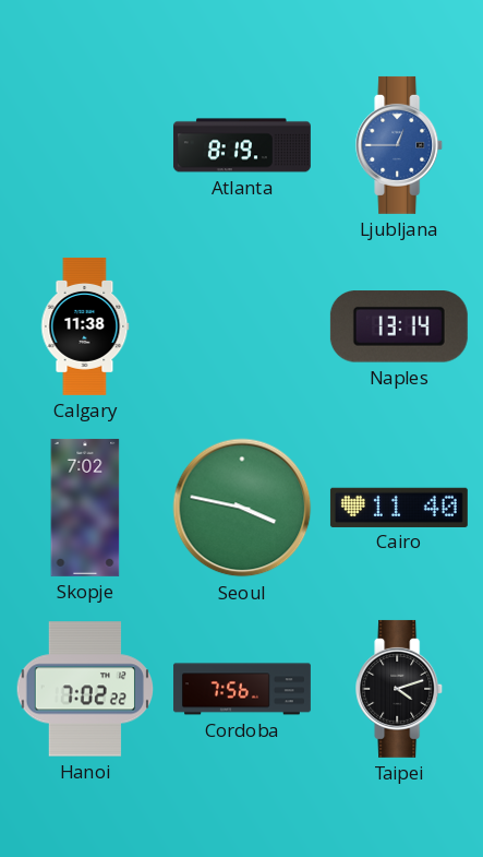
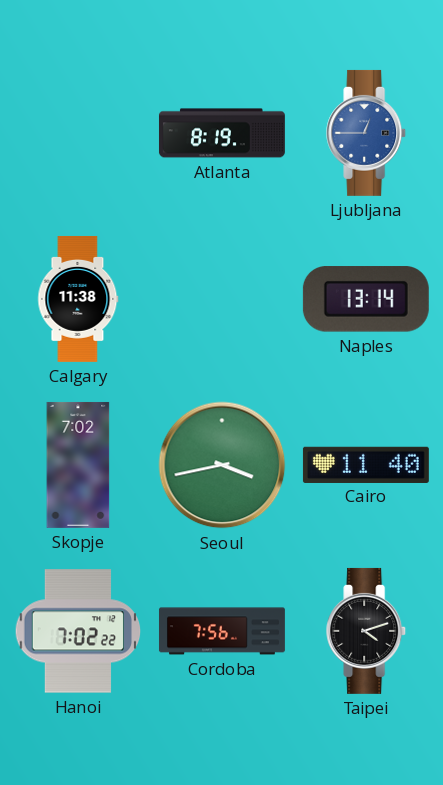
Seoul: 3:47 -> 3:43 (222, 465)
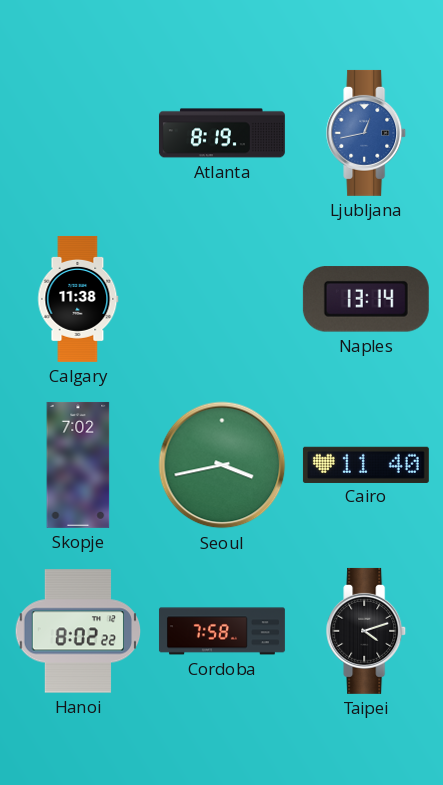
Ljubljana: 12:45 -> 12:43 (367, 133)
Hanoi: 7:02 -> 8:02 (78, 631)
Cordoba: 7:56 -> 7:58 (222, 631)
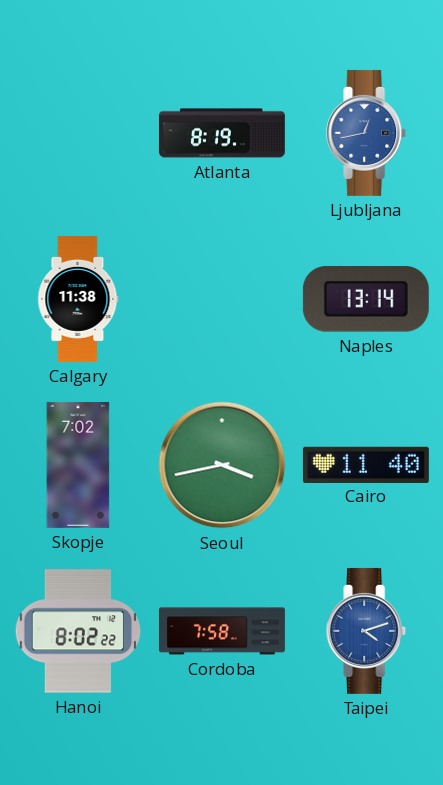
Taipei dial: black -> blue (367, 631)
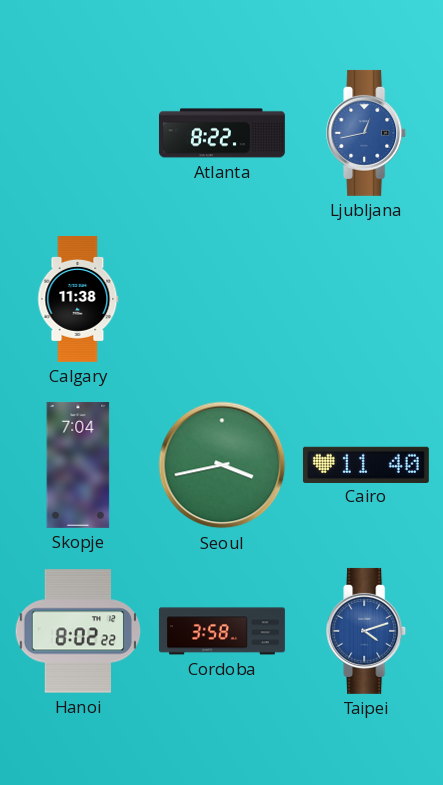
Atlanta: 8:19 -> 8:22 (222, 133)
Naples: 13:14 -> none (366, 299)
Skopje: 7:02 -> 7:04 (78, 465)
Cordoba: 7:58 -> 3:58 (222, 631)
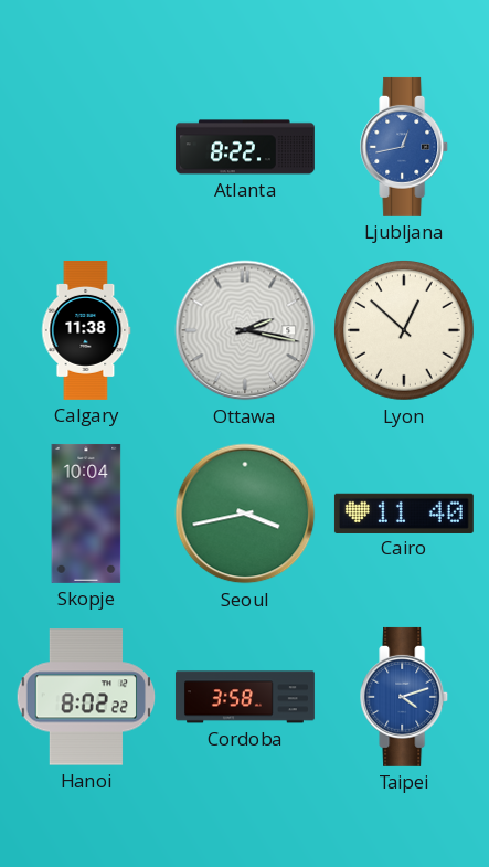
Ottawa: none -> 2:17 (245, 330)
Lyon: none -> 12:52 (405, 331)
Skopje: 7:04 -> 10:04 (86, 514)
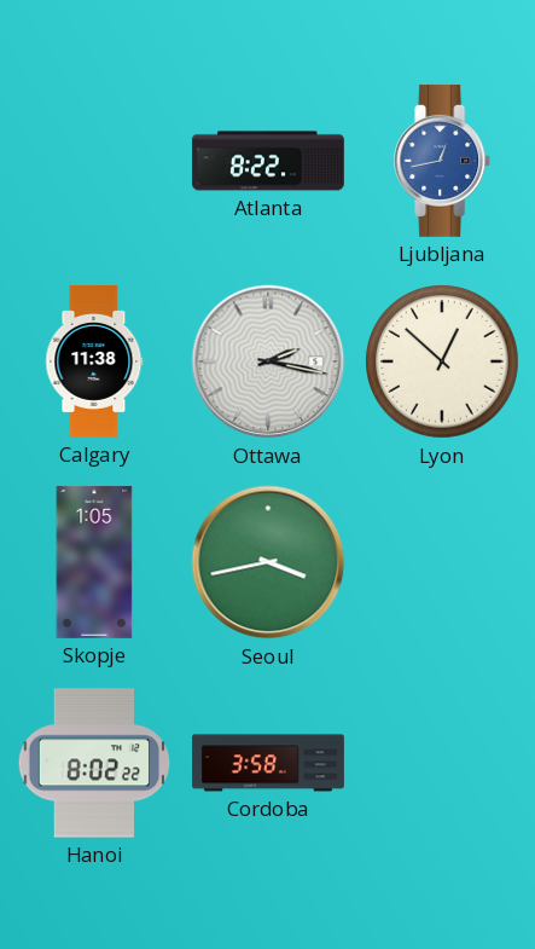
Skopje: 10:04 -> 1:05 (94, 562)
Cairo: 11:40 -> none (404, 512)
Taipei: 4:12 -> none (405, 697)
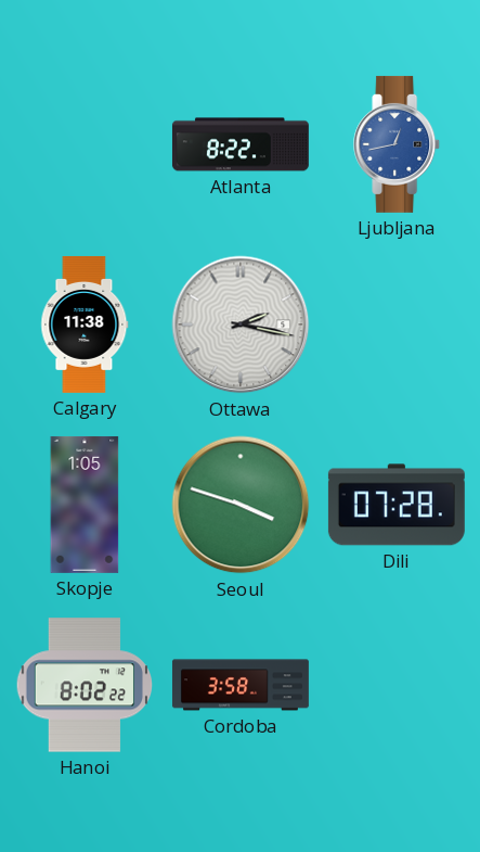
Lyon: 12:52 -> none (443, 363)
Seoul: 3:43 -> 3:48 (241, 505)
Dili: none -> 07:28 (397, 505)
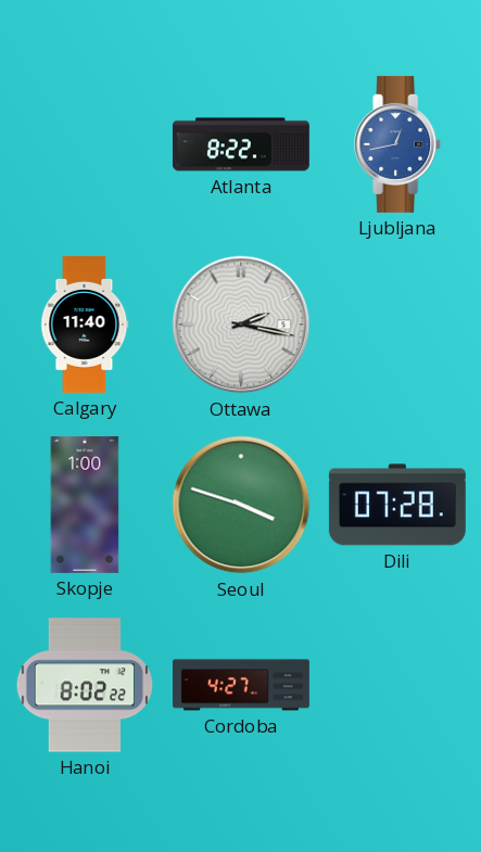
Calgary: 11:38 -> 11:40 (85, 325)
Skopje: 1:05 -> 1:00 (85, 505)
Cordoba: 3:58 -> 4:27 (241, 685)
